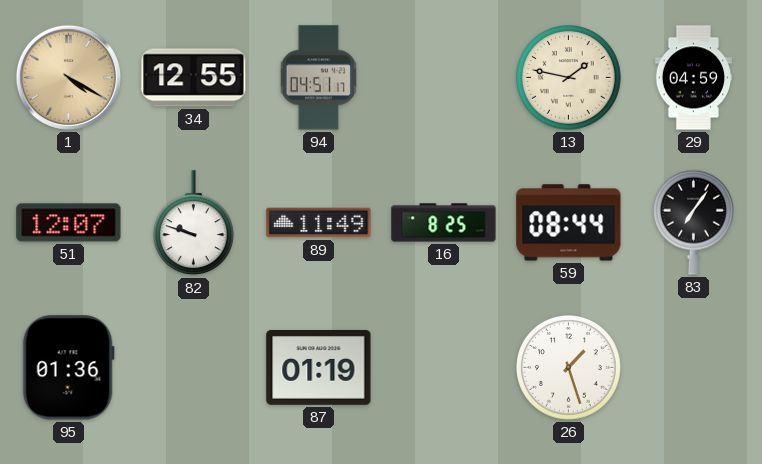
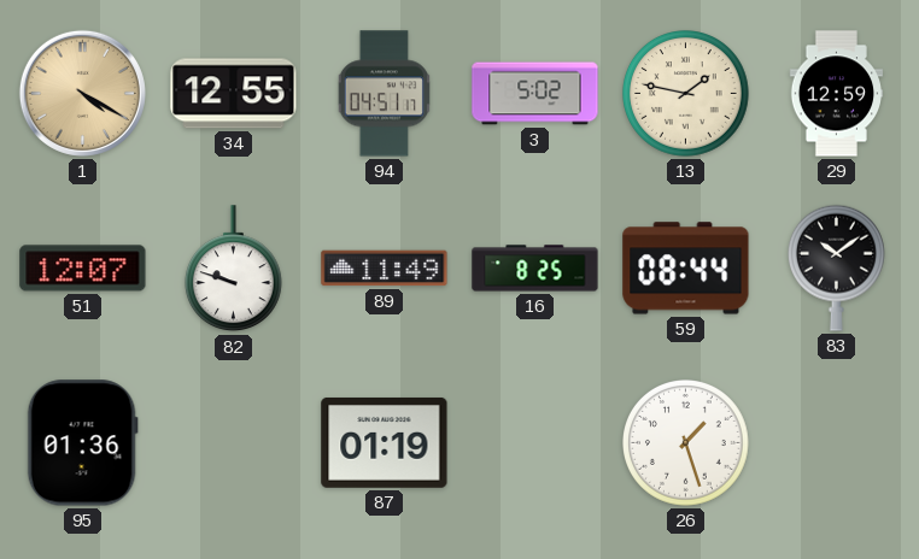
3: none -> 5:02 (535, 94)
29: 04:59 -> 12:59 (836, 94)
83: 7:06 -> 10:09 (836, 267)
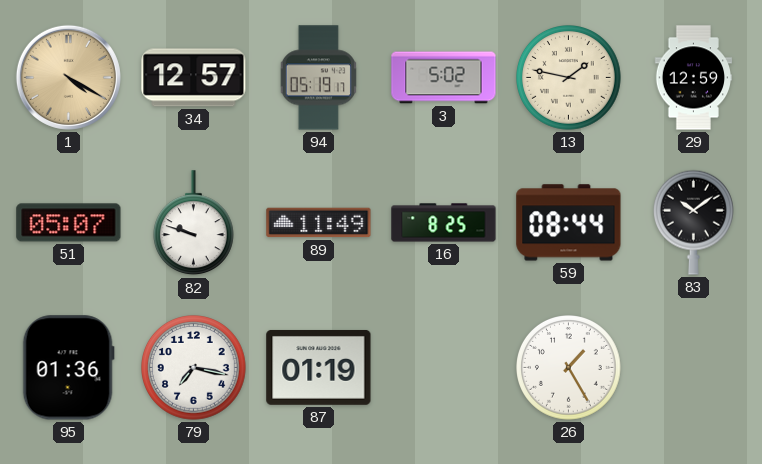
34: 12:55 -> 12:57 (194, 78)
94: 04:51 -> 05:19 (318, 78)
51: 12:07 -> 05:07 (69, 223)
79: none -> 7:17 (194, 368)
26: 1:27 -> 1:25 (569, 368)
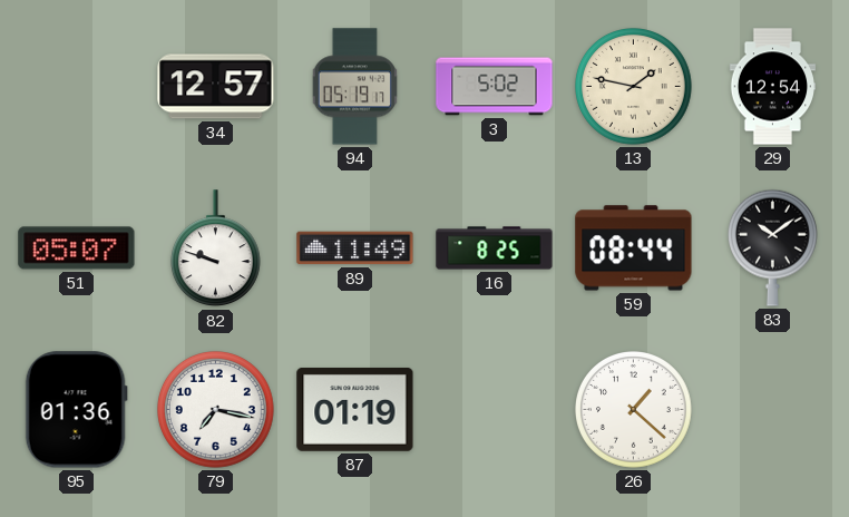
1: 4:20 -> none (68, 77)
29: 12:59 -> 12:54 (772, 87)
26: 1:25 -> 1:22 (634, 410)
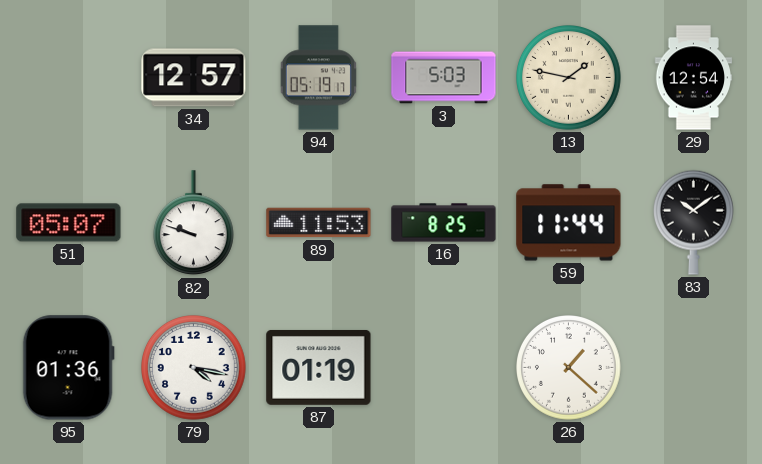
3: 5:02 -> 5:03 (444, 78)
89: 11:49 -> 11:53 (319, 223)
59: 08:44 -> 11:44 (569, 223)
79: 7:17 -> 4:17 (194, 368)
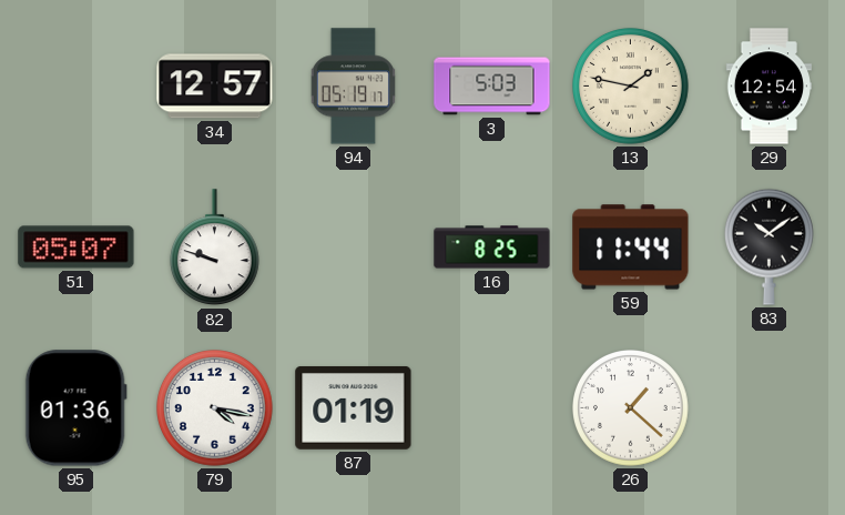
89: 11:53 -> none (319, 223)
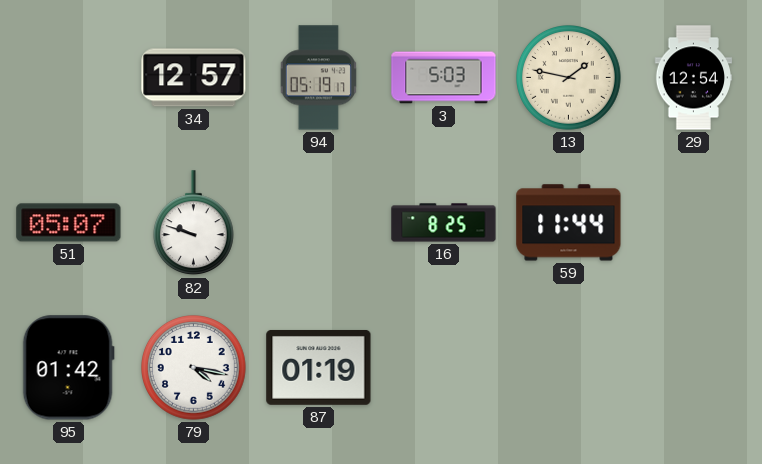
83: 10:09 -> none (768, 246)
95: 01:36 -> 01:42 (68, 368)
26: 1:22 -> none (631, 408)
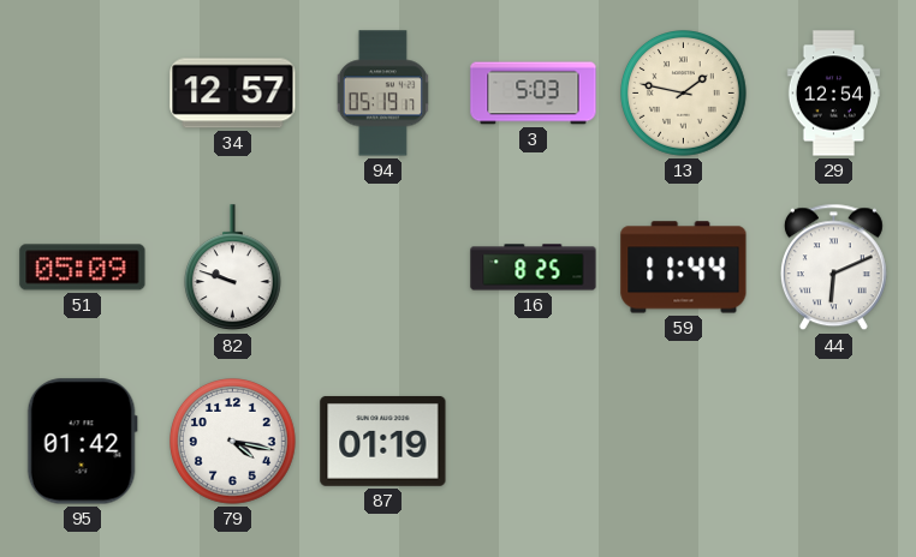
51: 05:07 -> 05:09 (83, 268)
44: none -> 6:11 (833, 268)
